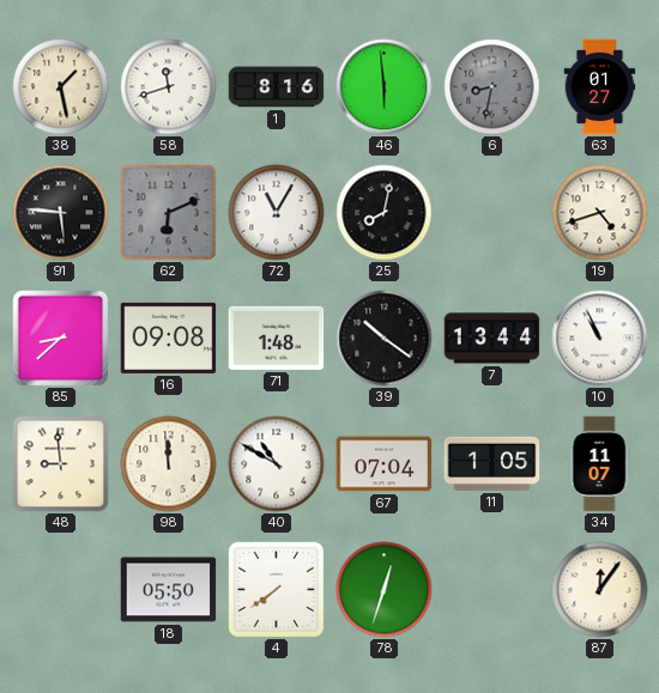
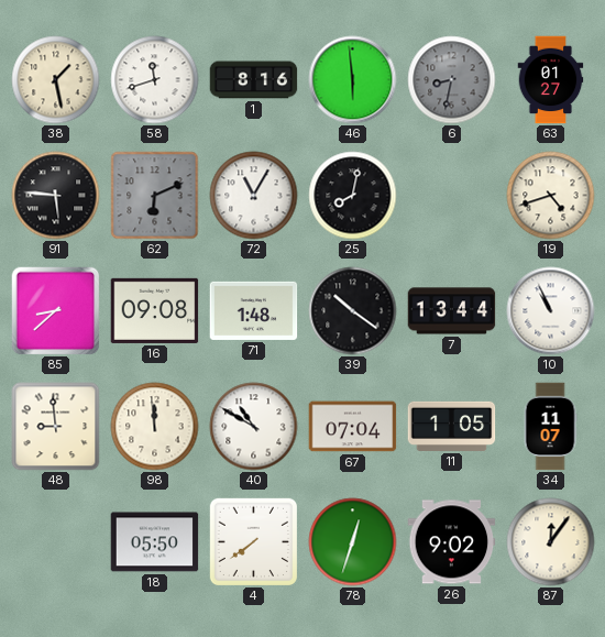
26: none -> 9:02 (452, 542)
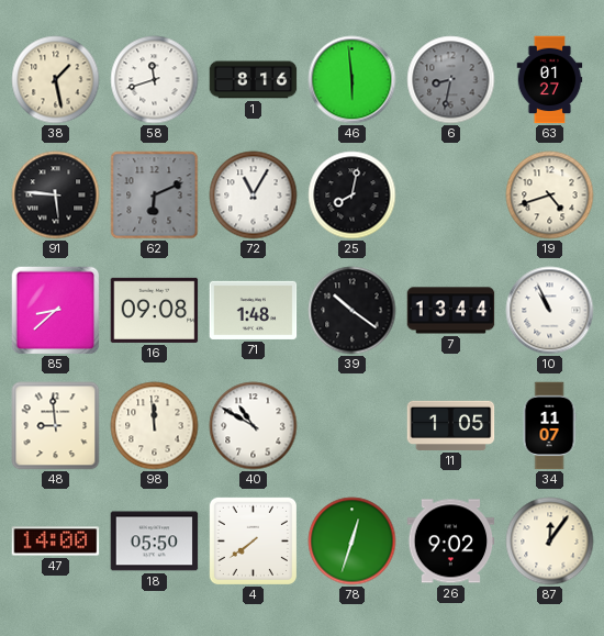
67: 07:04 -> none (353, 427)
47: none -> 14:00 (56, 542)
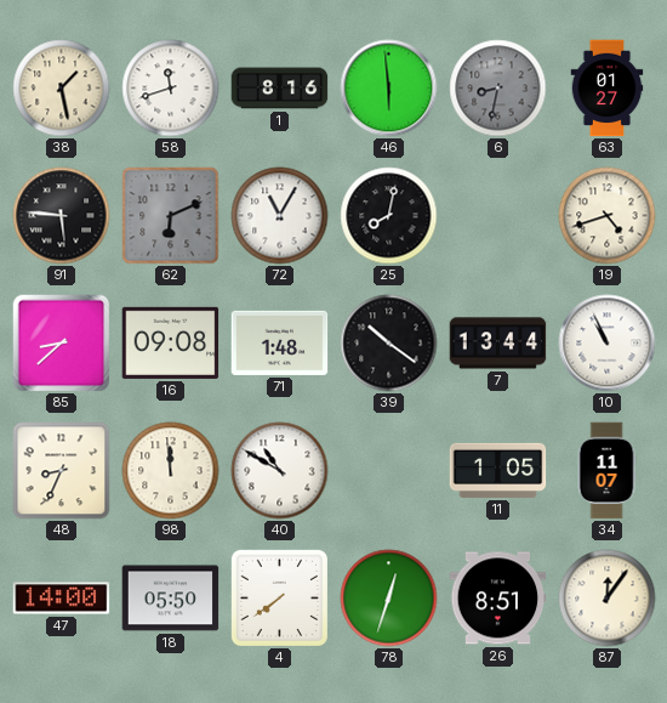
48: 8:59 -> 8:34 (62, 471)
26: 9:02 -> 8:51 (498, 599)
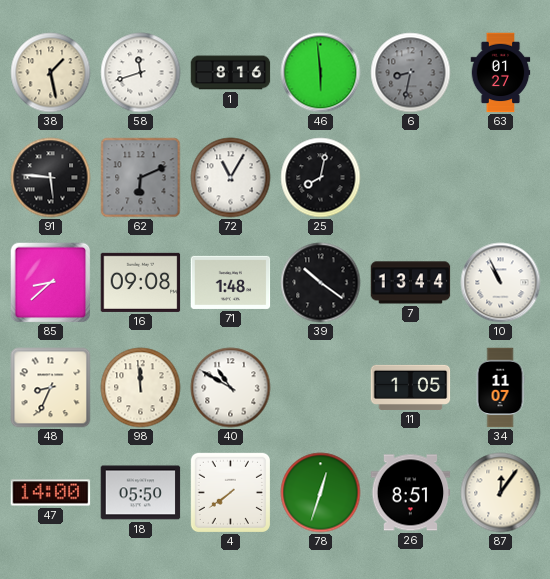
19: 4:42 -> none (608, 216)
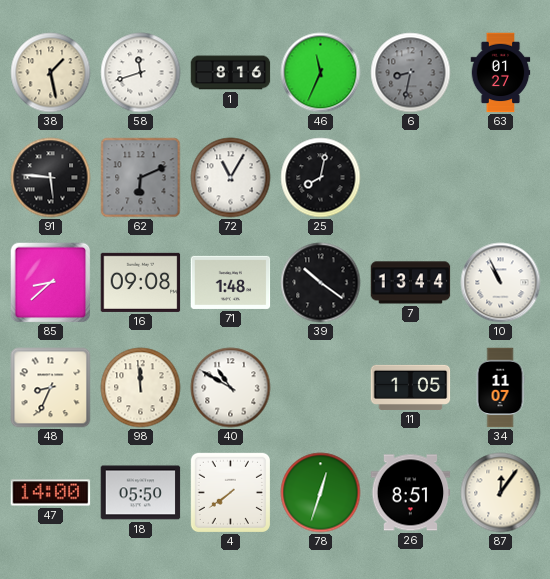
46: 5:59 -> 11:34 (321, 73)
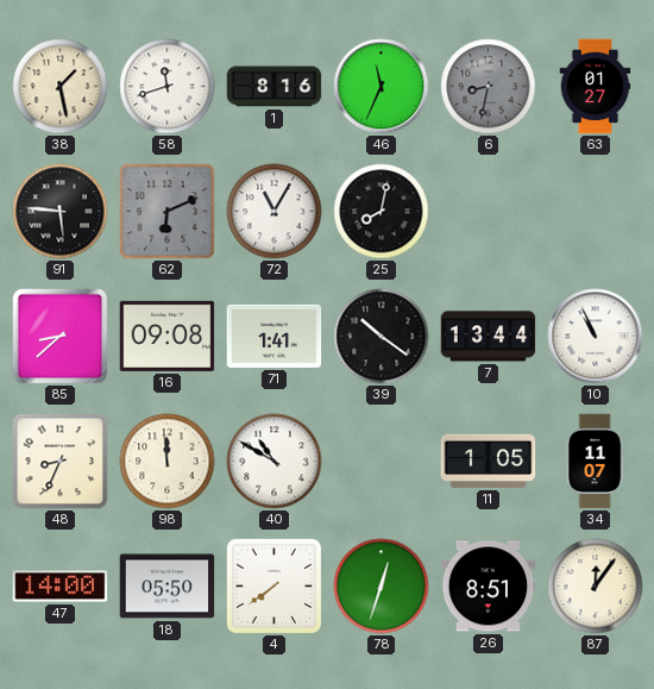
71: 1:48 -> 1:41 (275, 336)
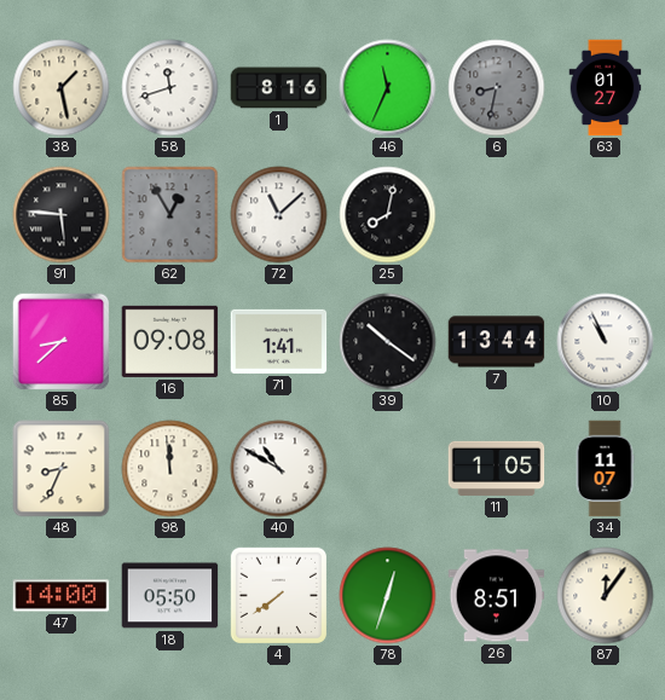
62: 6:11 -> 12:55 (170, 215)
72: 11:05 -> 11:08 (279, 215)
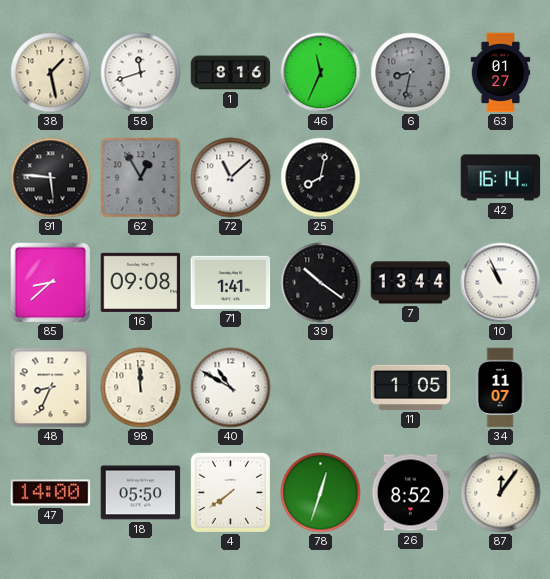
42: none -> 16:14 (501, 178)
26: 8:51 -> 8:52 (411, 493)
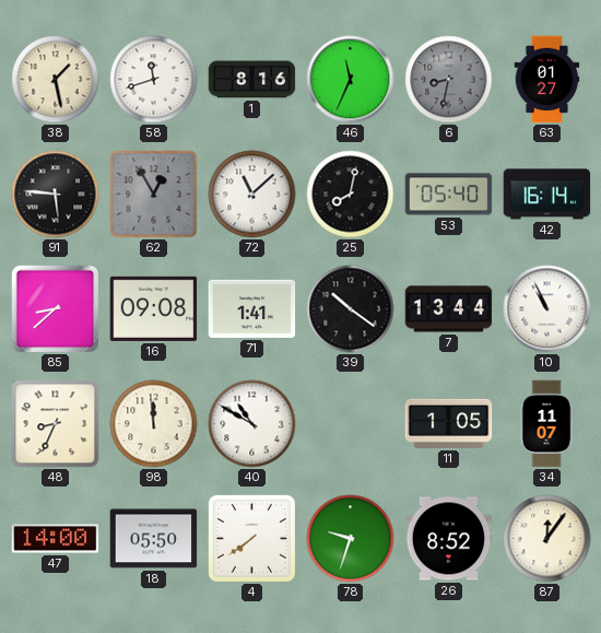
53: none -> 05:40 (449, 195)
78: 12:33 -> 9:33 (351, 539)
